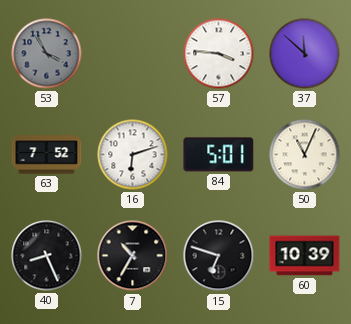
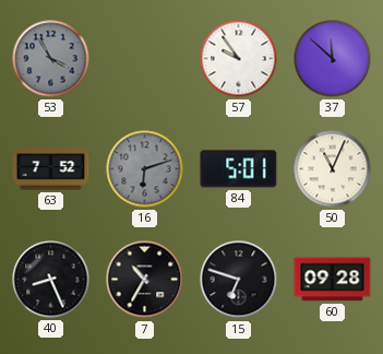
57: 3:46 -> 9:54 (239, 59)
16 dial: white -> grey (145, 169)
60: 10:39 -> 09:28 (333, 280)
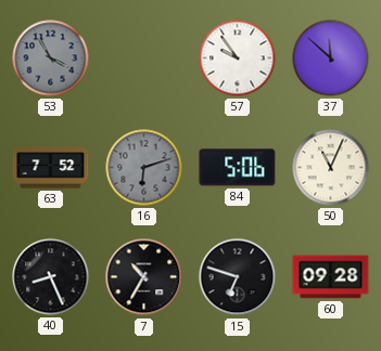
84: 5:01 -> 5:06 (238, 168)
